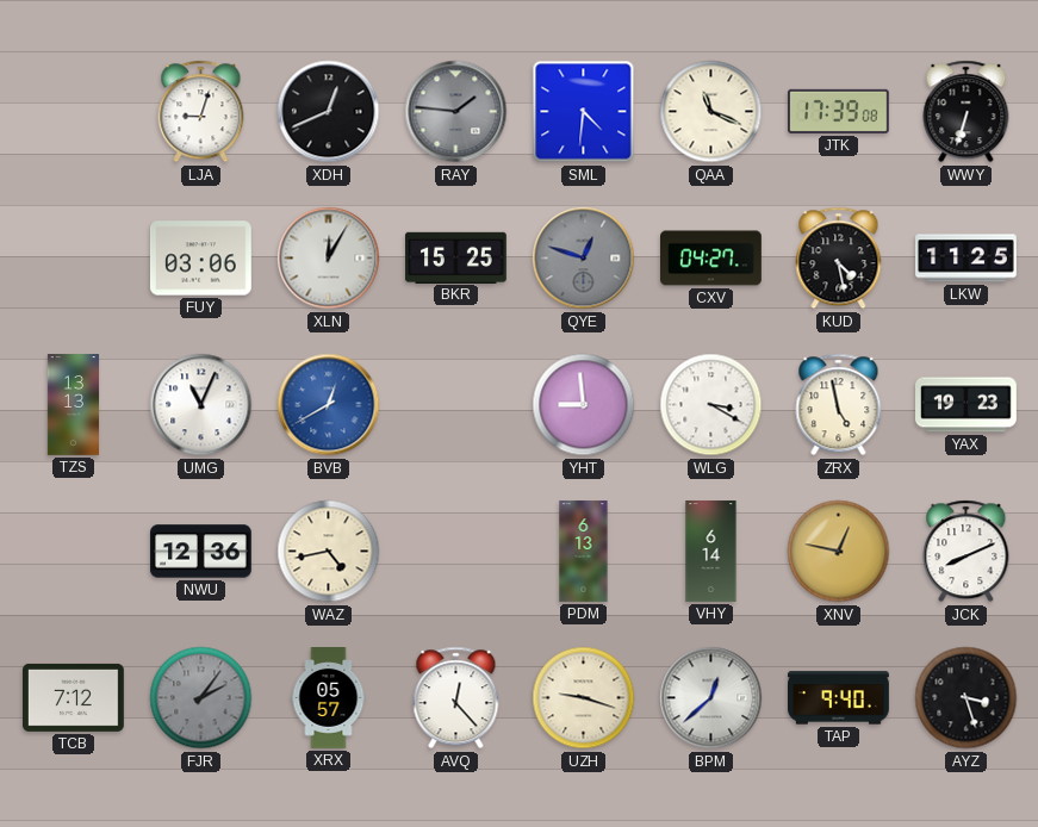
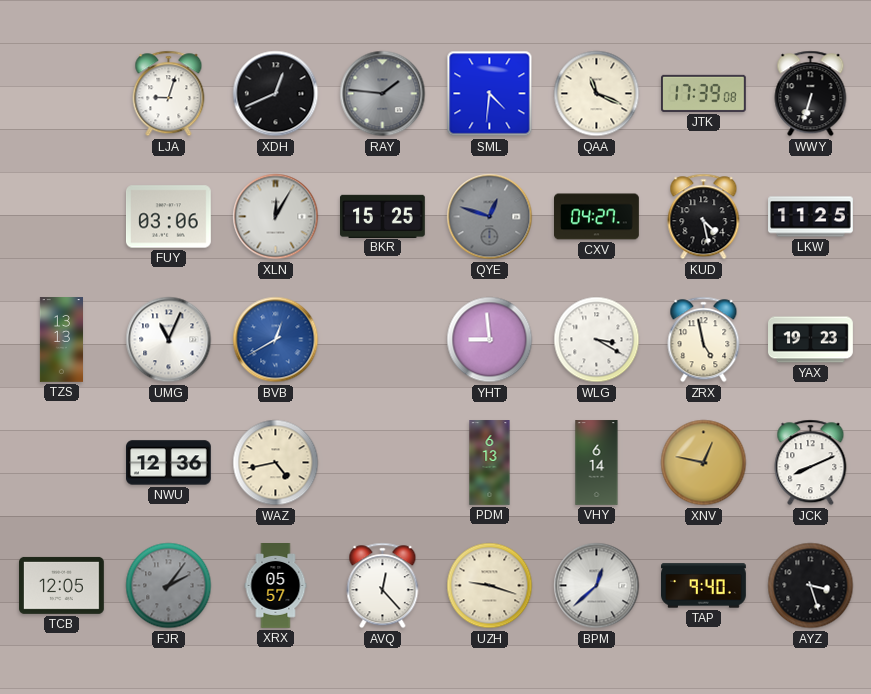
TCB: 7:12 -> 12:05 (62, 585)
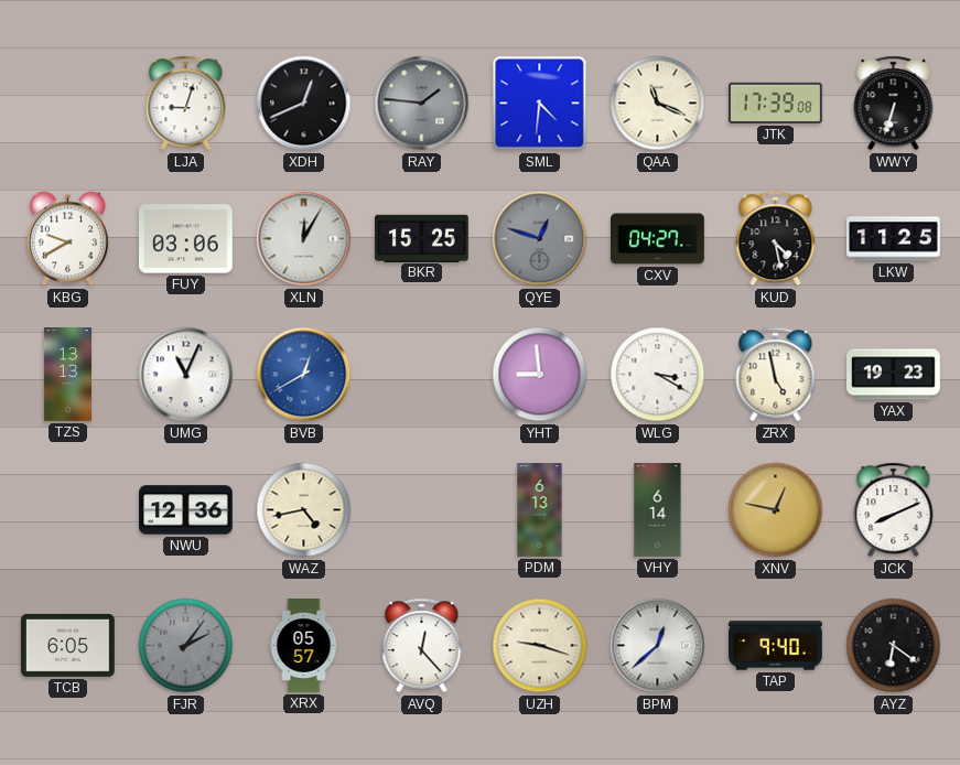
KBG: none -> 9:40 (67, 239)
TCB: 12:05 -> 6:05 (68, 645)
AYZ: 3:27 -> 6:21 (894, 646)
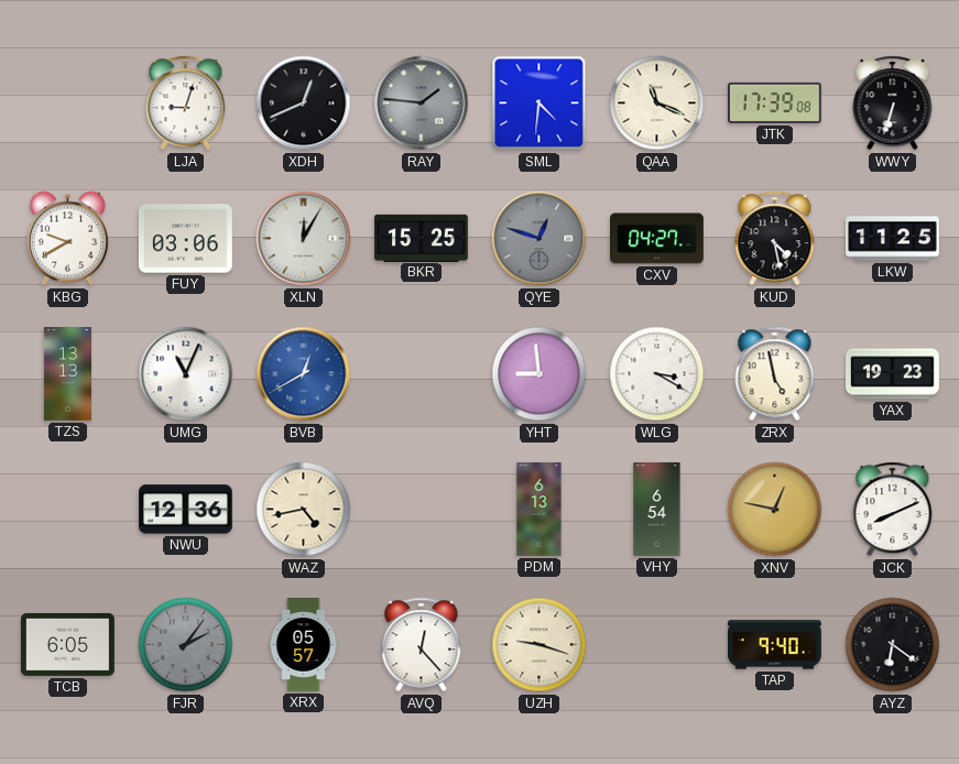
VHY: 6:14 -> 6:54 (657, 510)
BPM: 12:38 -> none (658, 646)
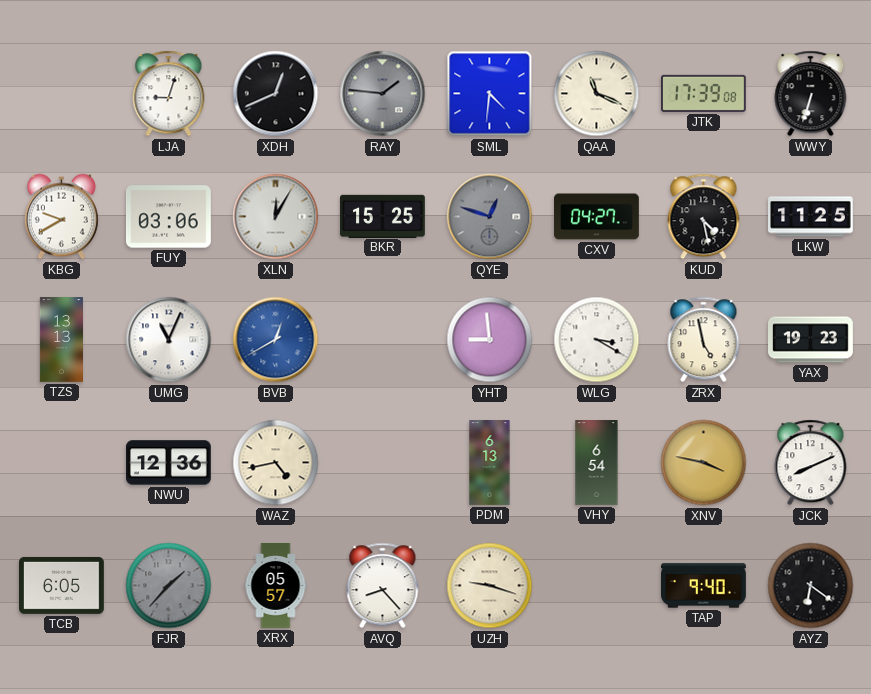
XNV: 12:47 -> 3:47 (704, 463)
FJR: 2:06 -> 1:37 (169, 586)
AVQ: 12:23 -> 8:23 (383, 586)
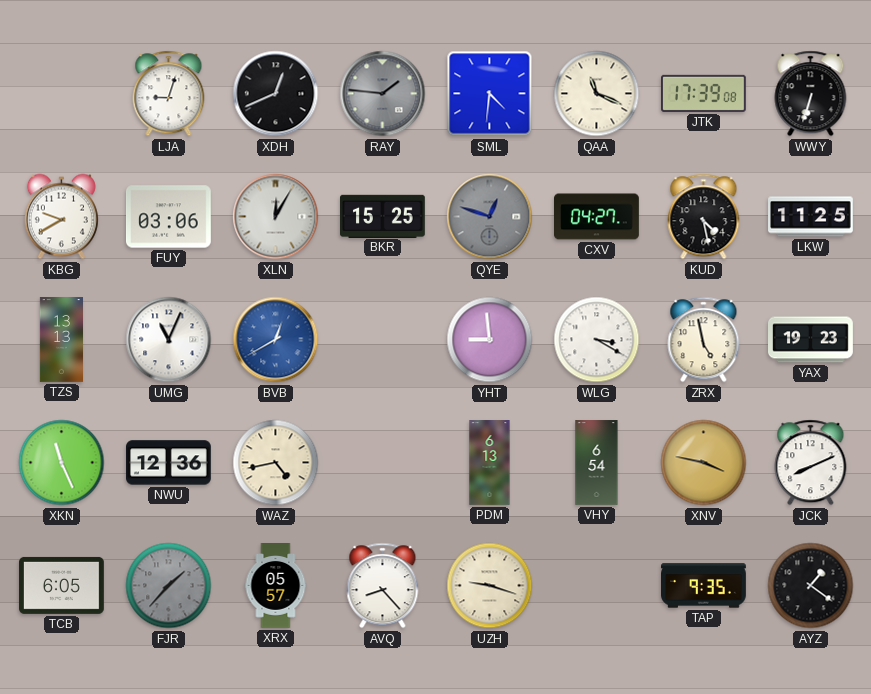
XKN: none -> 11:26 (62, 463)
TAP: 9:40 -> 9:35 (704, 586)
AYZ: 6:21 -> 1:21 (811, 586)
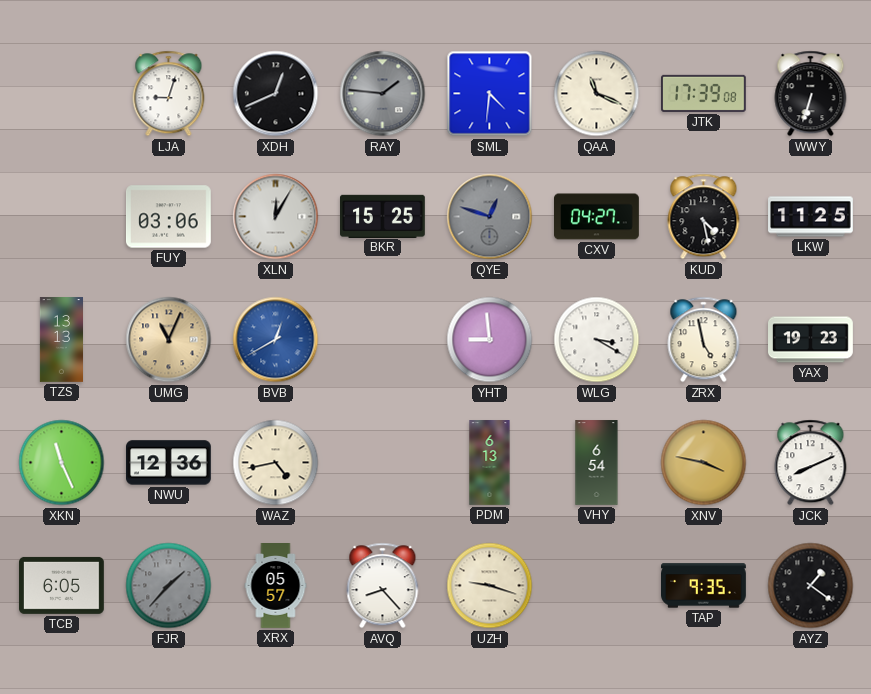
KBG: 9:40 -> none (61, 217)
UMG dial: white -> champagne (169, 340)
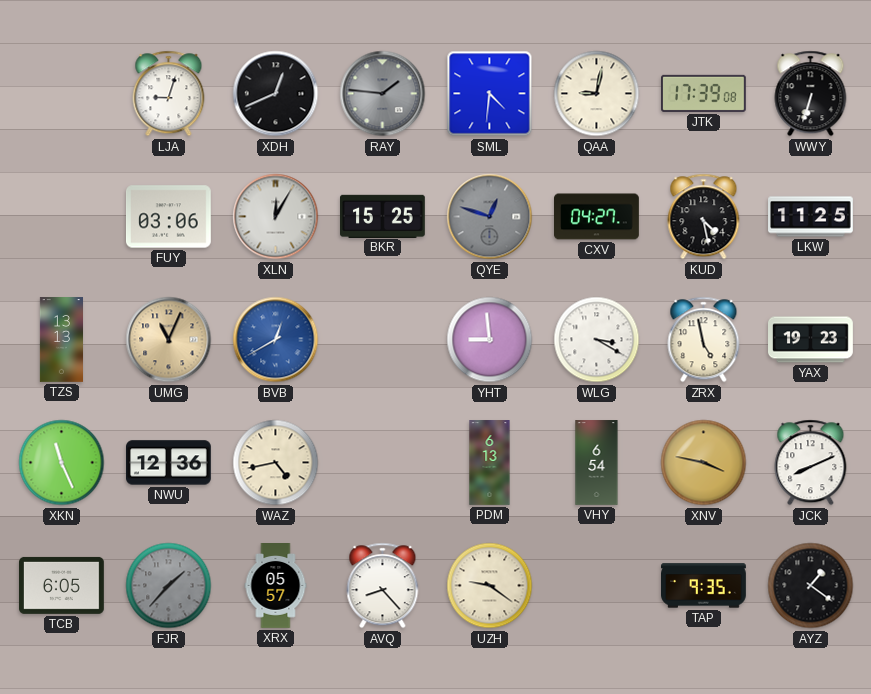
QAA: 11:19 -> 9:02 (597, 94)
UZH: 9:18 -> 9:21 (490, 586)
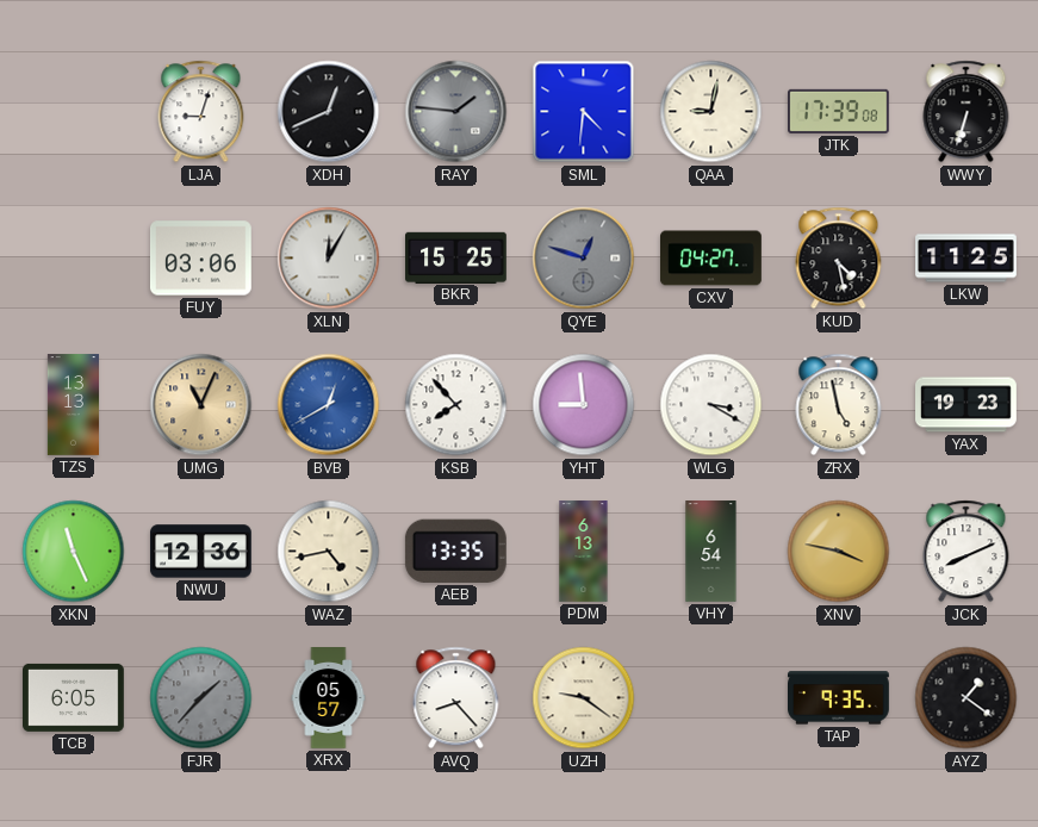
KSB: none -> 7:53 (456, 405)
AEB: none -> 13:35 (455, 551)
